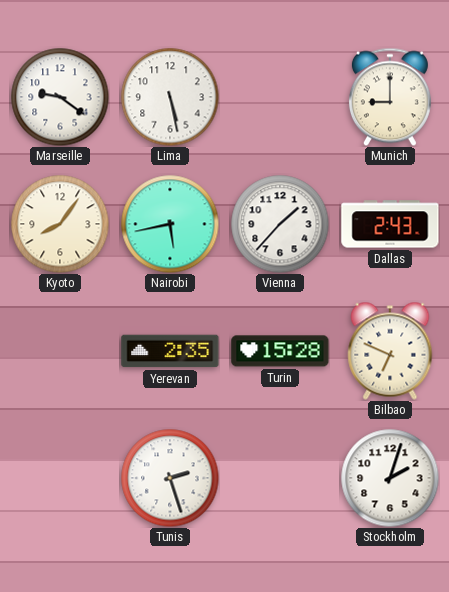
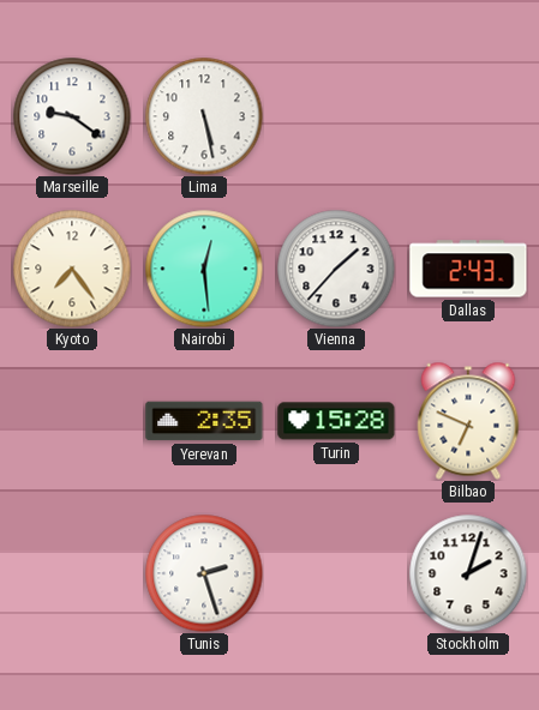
Munich: 9:00 -> none (390, 97)
Kyoto: 8:06 -> 7:24 (72, 269)
Nairobi: 5:43 -> 12:29 (204, 269)
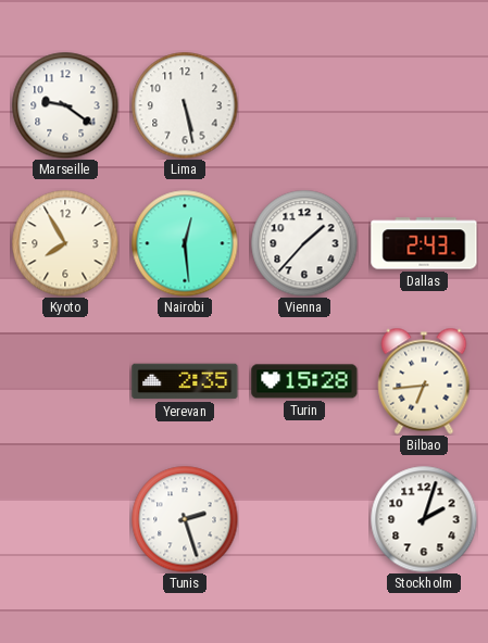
Kyoto: 7:24 -> 7:55 (65, 243)
Bilbao: 6:49 -> 6:44 (424, 381)
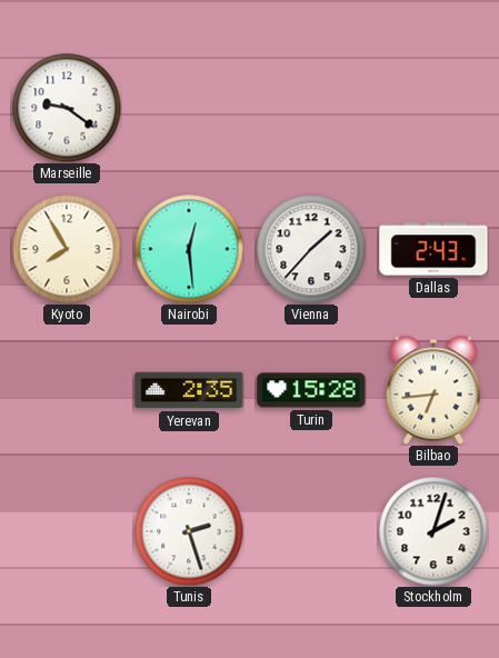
Lima: 5:28 -> none (185, 105)
